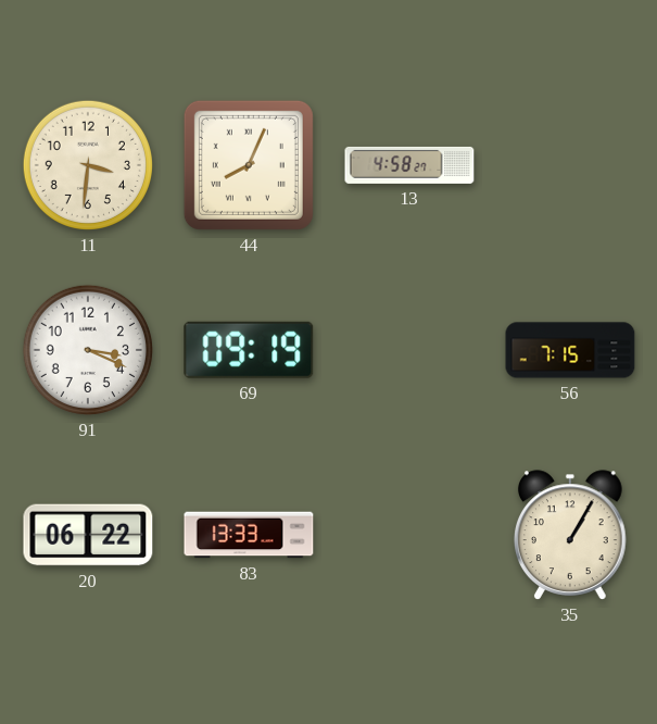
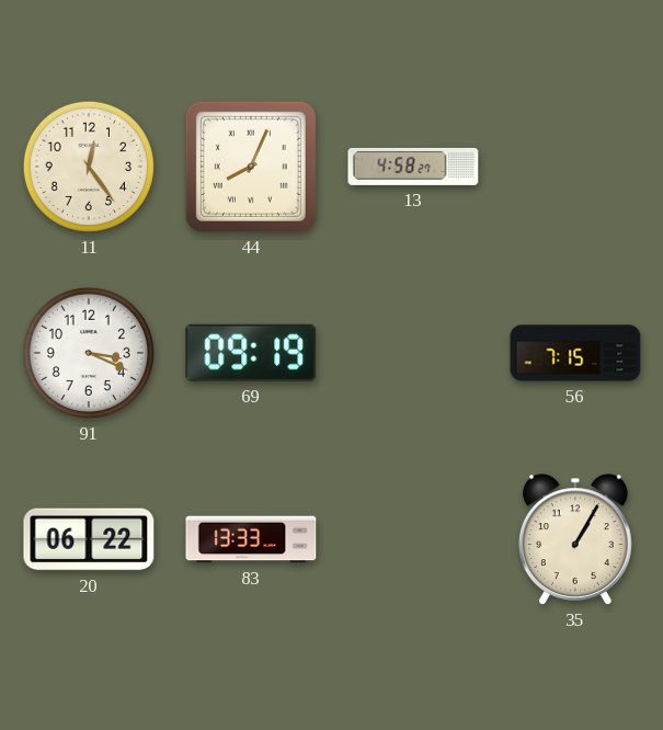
11: 3:31 -> 12:24 (89, 167)
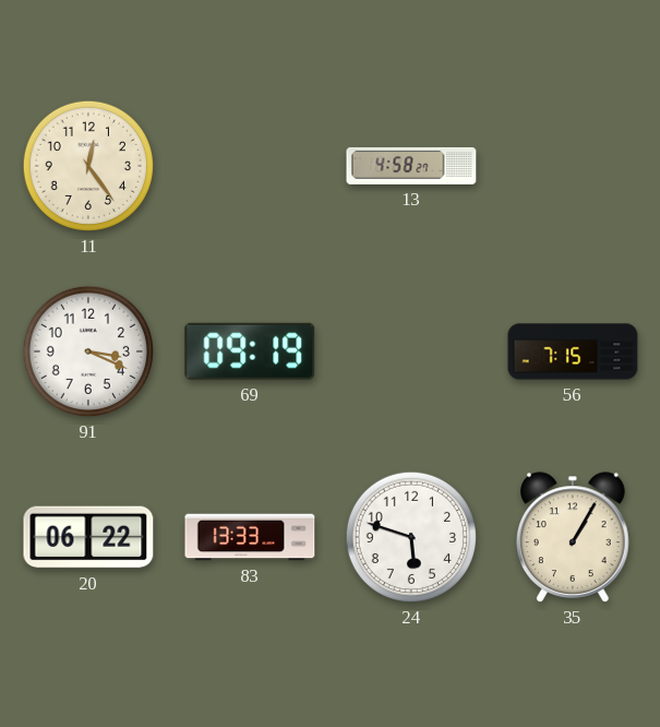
44: 8:04 -> none (251, 167)
24: none -> 5:48 (411, 537)
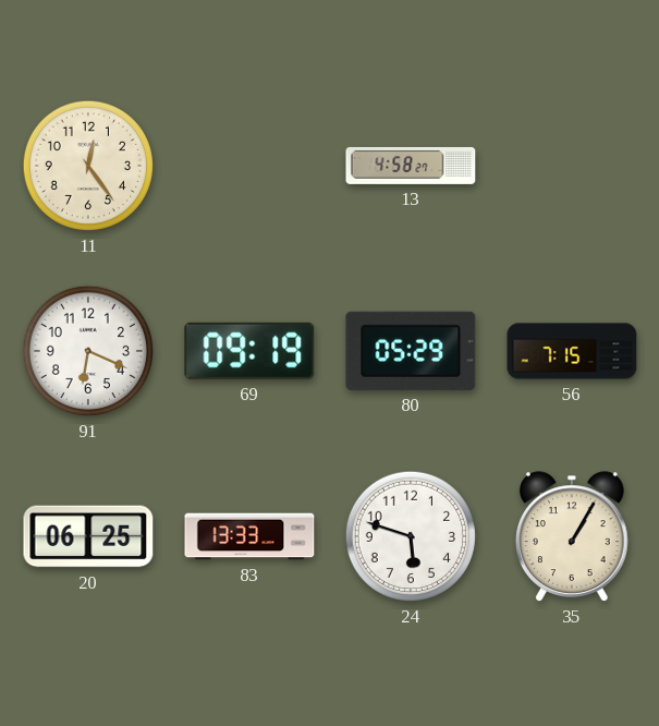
91: 3:19 -> 6:19 (88, 351)
80: none -> 05:29 (411, 351)
20: 06:22 -> 06:25 (88, 536)
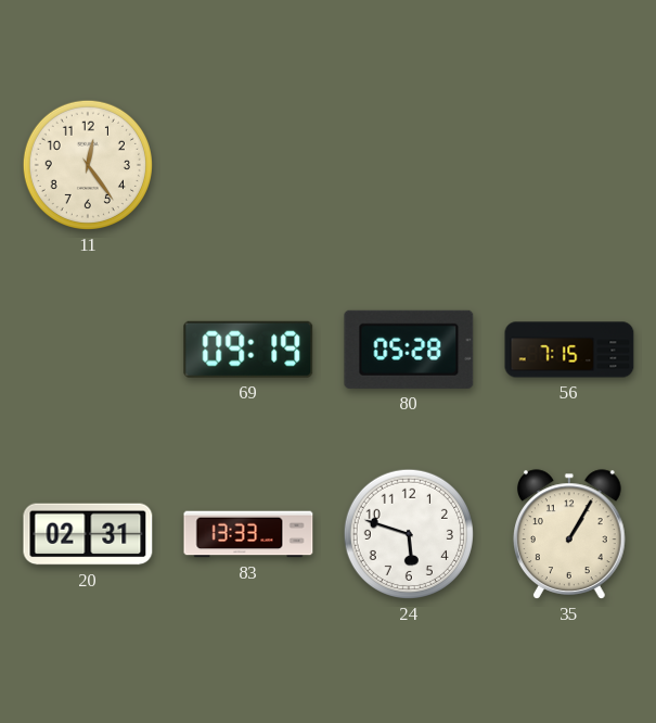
13: 4:58 -> none (411, 166)
91: 6:19 -> none (88, 351)
80: 05:29 -> 05:28 (409, 350)
20: 06:25 -> 02:31 (88, 534)
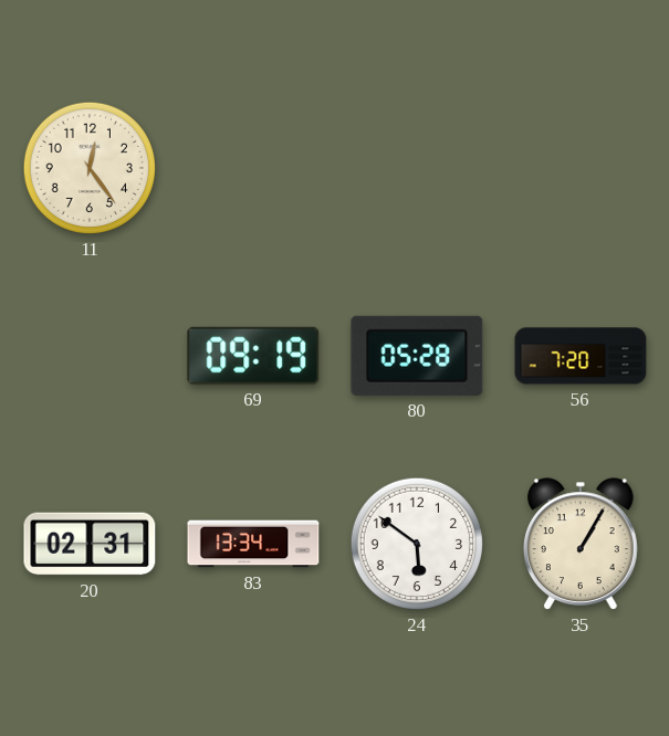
56: 7:15 -> 7:20 (581, 356)
83: 13:33 -> 13:34 (253, 544)
24: 5:48 -> 5:51 (417, 544)
